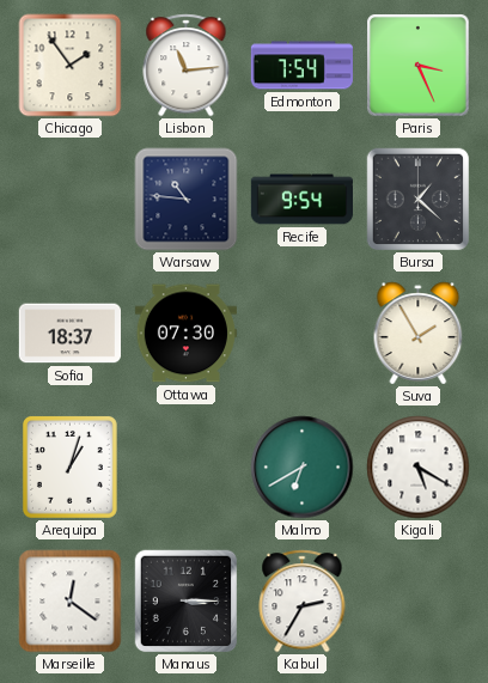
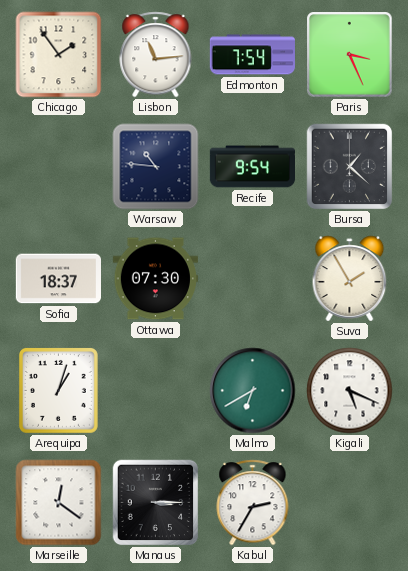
Kigali: 5:20 -> 5:19 (350, 391)
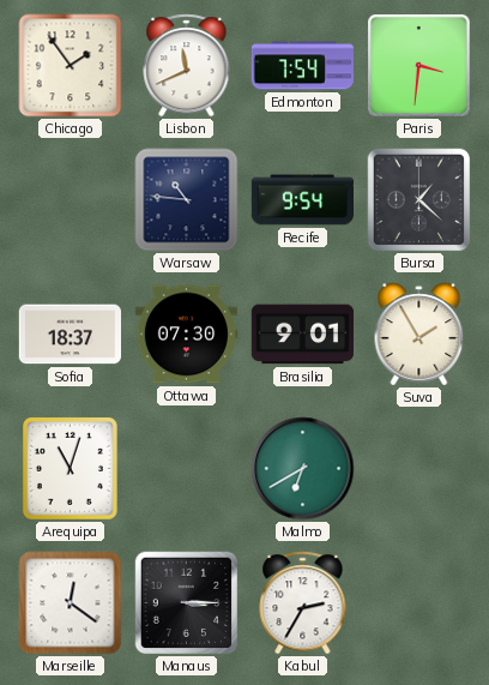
Lisbon: 11:14 -> 11:41 (187, 66)
Paris: 3:26 -> 3:31 (419, 66)
Brasilia: none -> 9:01 (302, 335)
Arequipa: 1:03 -> 11:03 (70, 468)
Kigali: 5:19 -> none (350, 391)
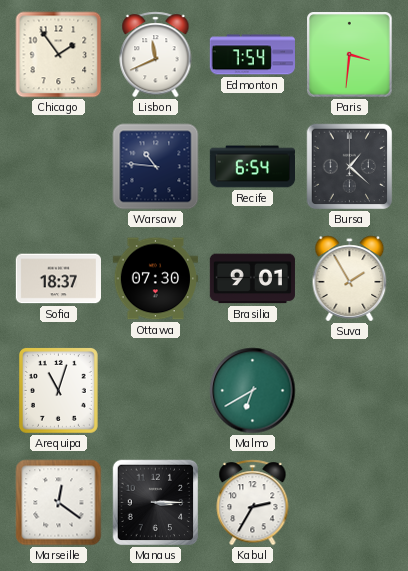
Recife: 9:54 -> 6:54 (252, 167)
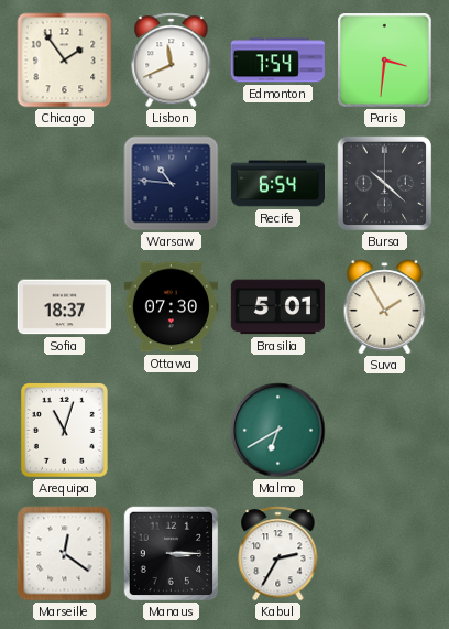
Bursa: 1:22 -> 10:22 (385, 184)
Brasilia: 9:01 -> 5:01 (277, 307)
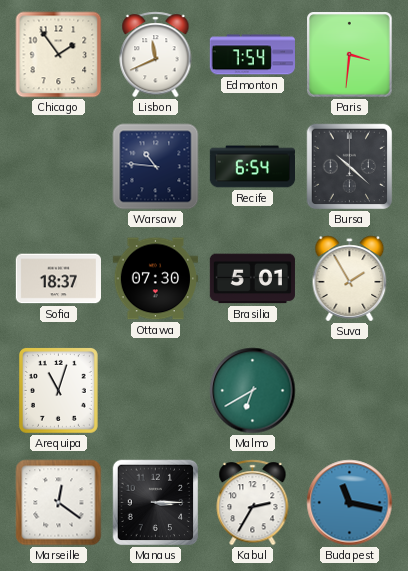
Budapest: none -> 11:17 (350, 503)
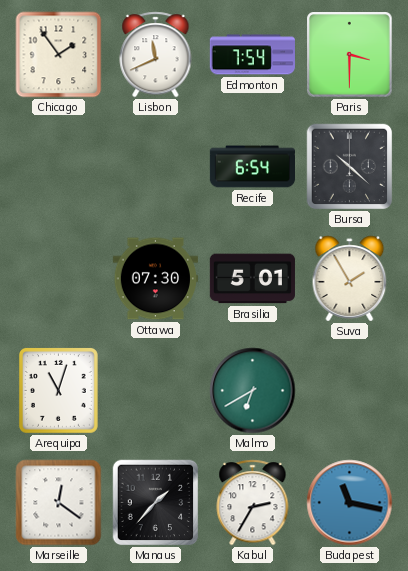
Paris: 3:31 -> 3:30 (350, 55)
Warsaw: 10:46 -> none (156, 167)
Sofia: 18:37 -> none (58, 279)
Manaus: 3:15 -> 1:37 (156, 503)
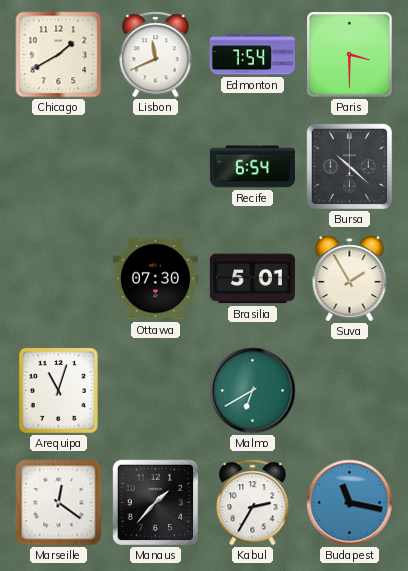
Chicago: 1:54 -> 1:40 (59, 55)
